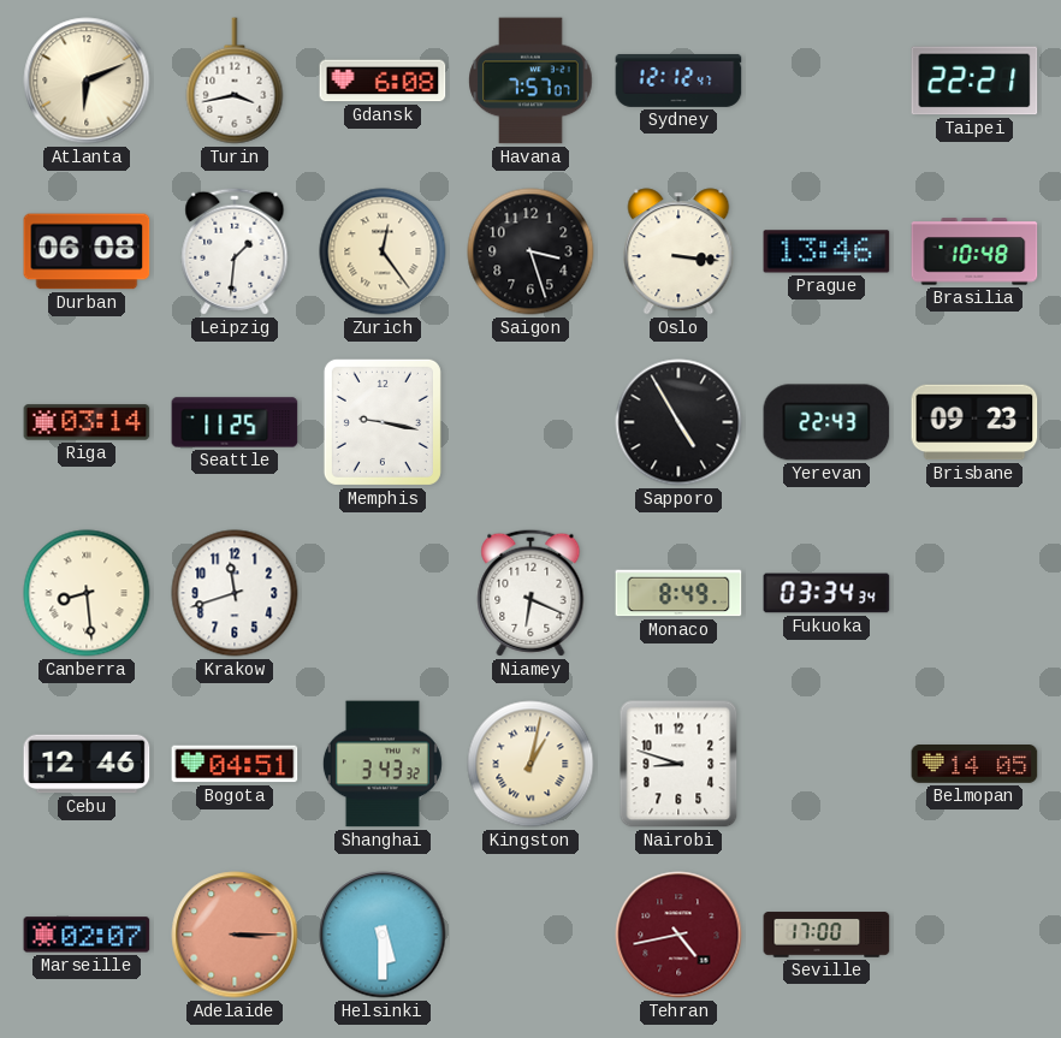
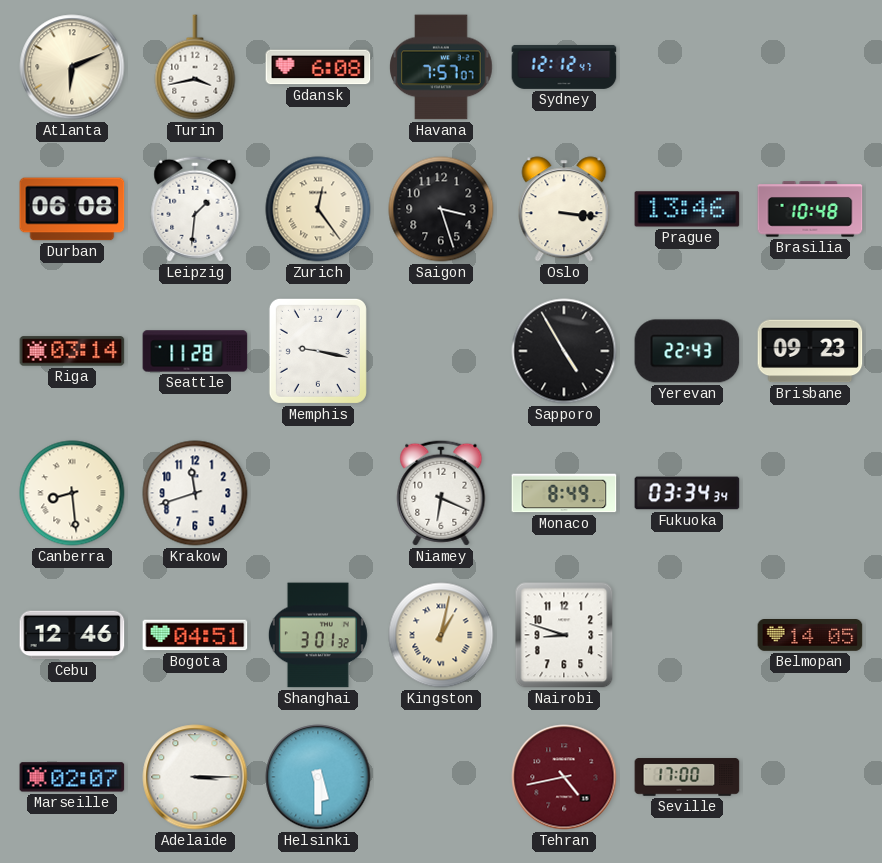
Taipei: 22:21 -> none (974, 81)
Seattle: 11:25 -> 11:28 (195, 351)
Shanghai: 3:43 -> 3:01 (318, 635)
Adelaide dial: salmon -> white (195, 777)
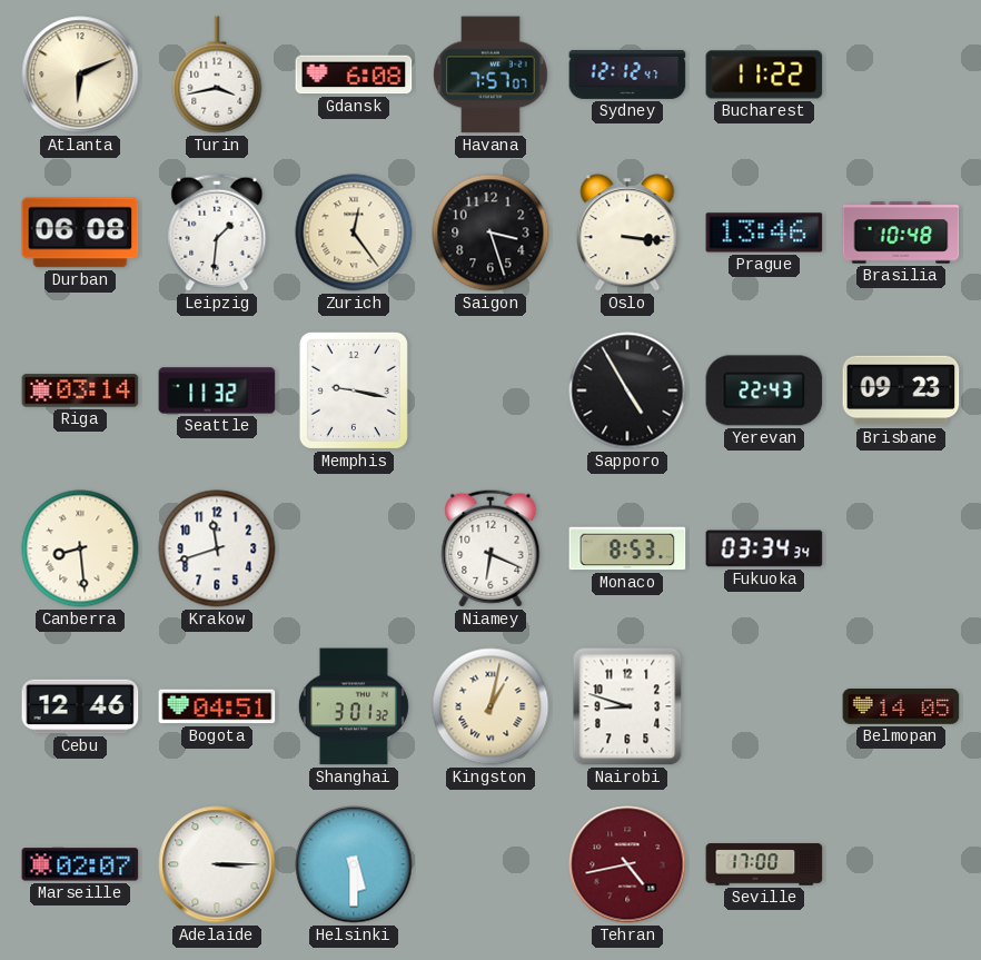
Bucharest: none -> 11:22 (764, 75)
Seattle: 11:28 -> 11:32 (217, 390)
Monaco: 8:49 -> 8:53 (627, 548)
